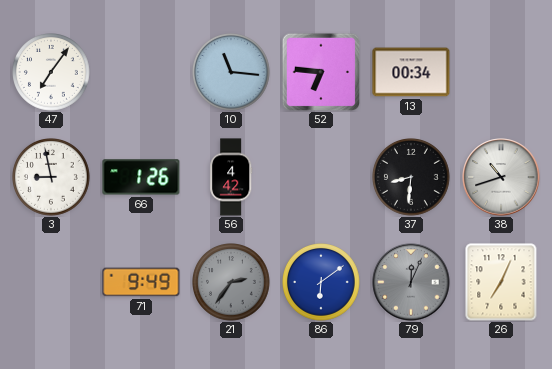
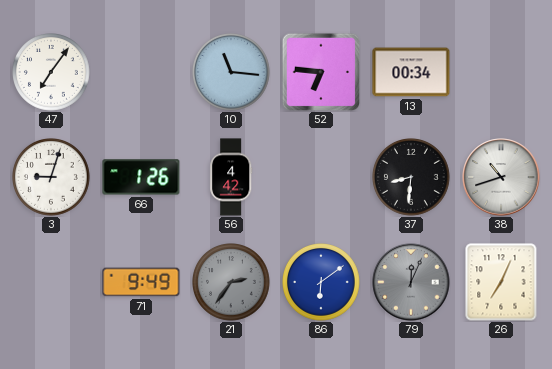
3: 8:58 -> 9:03 (52, 178)
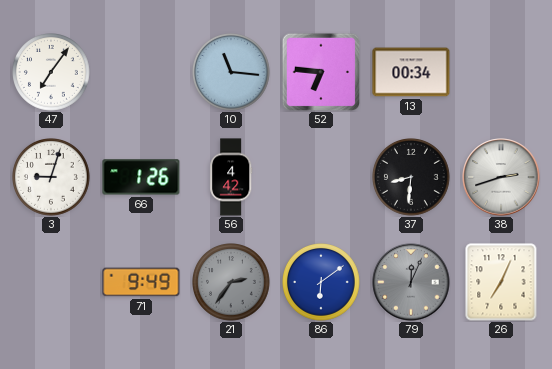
38: 10:42 -> 2:42 (501, 177)
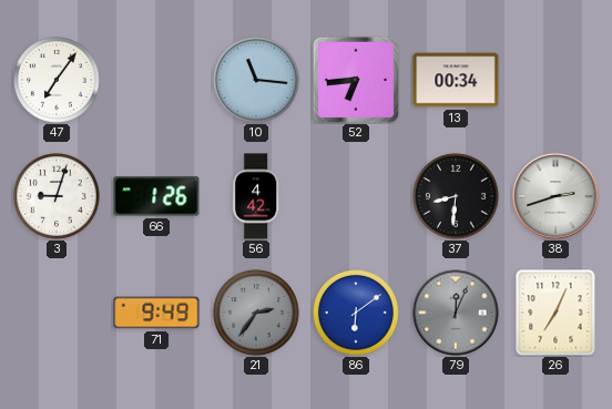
52: 6:46 -> 6:44 (356, 80)
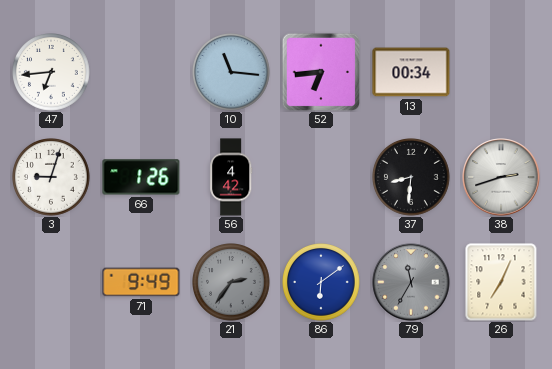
47: 7:06 -> 6:44 (52, 73)
79: 12:04 -> 11:35 (411, 282)
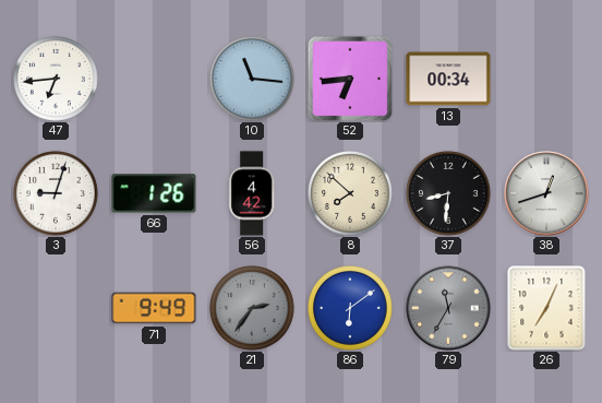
8: none -> 7:52 (351, 194)
38: 2:42 -> 12:42 (546, 193)
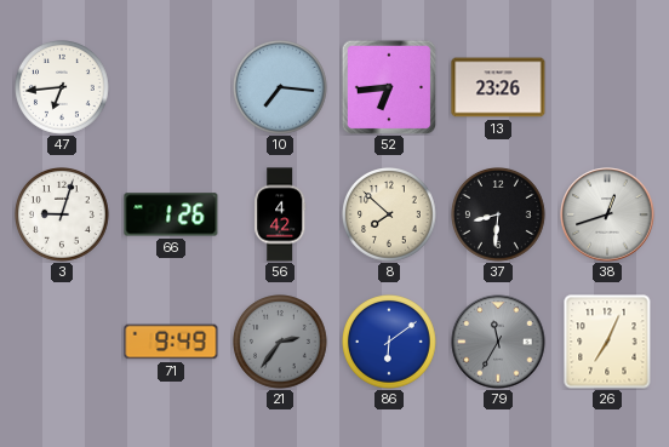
10: 11:16 -> 7:16 (281, 88)
13: 00:34 -> 23:26 (498, 87)
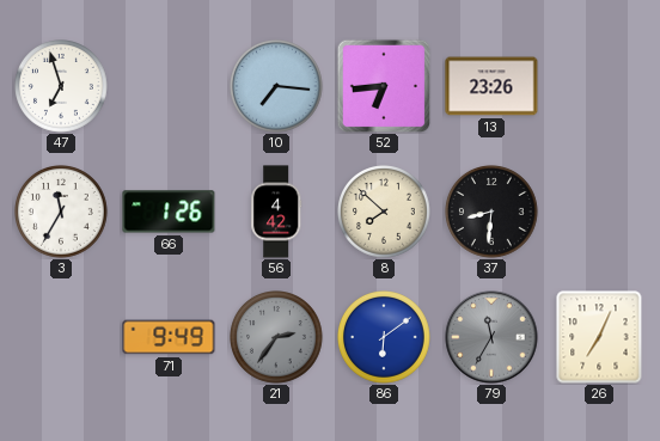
47: 6:44 -> 6:57 (62, 87)
3: 9:03 -> 11:35 (62, 213)
38: 12:42 -> none (607, 214)
